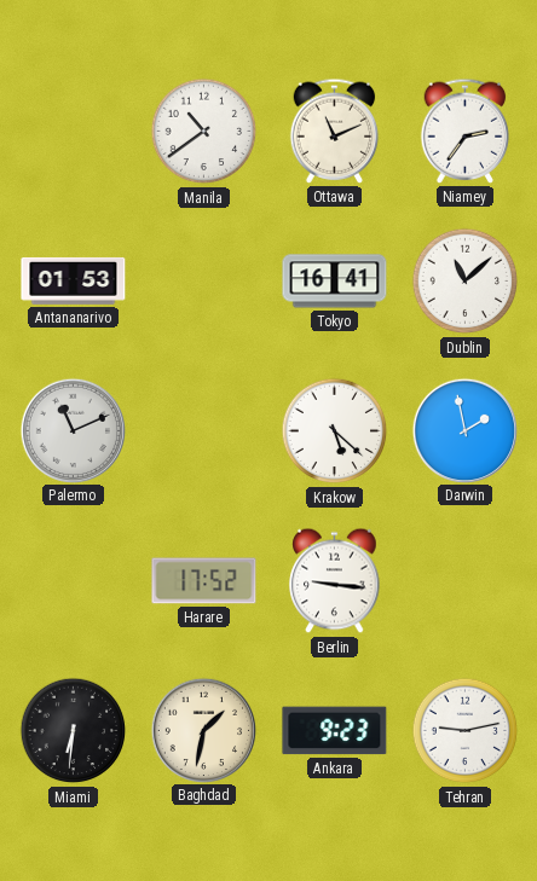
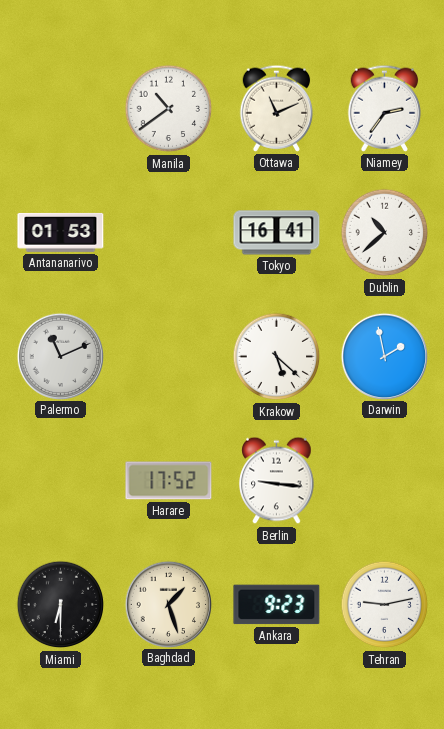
Dublin: 11:08 -> 10:38 (385, 233)
Miami: 6:31 -> 6:30 (61, 605)
Baghdad: 1:32 -> 1:27 (168, 604)
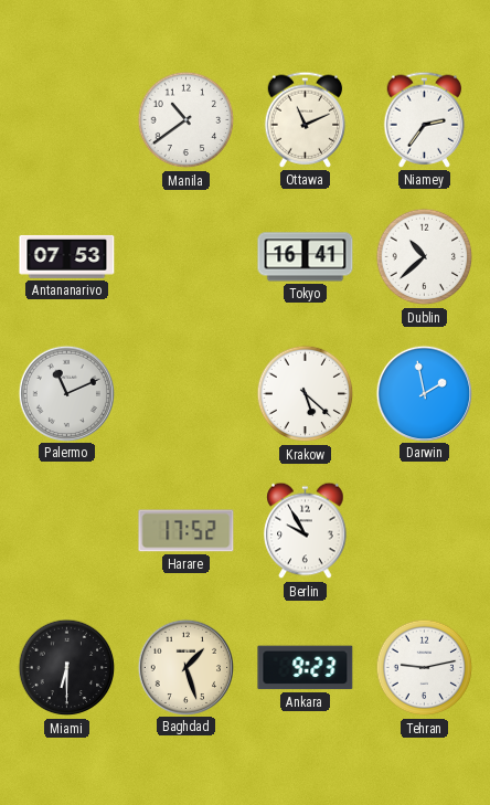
Antananarivo: 01:53 -> 07:53 (67, 256)
Berlin: 9:16 -> 9:55 (306, 531)
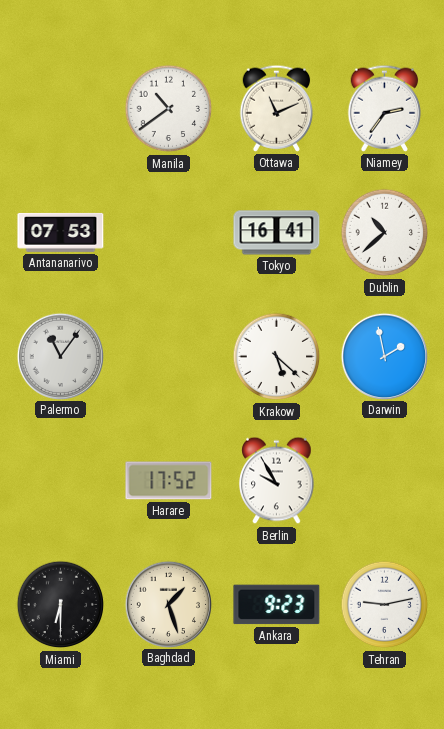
Palermo: 11:11 -> 11:06 (60, 356)
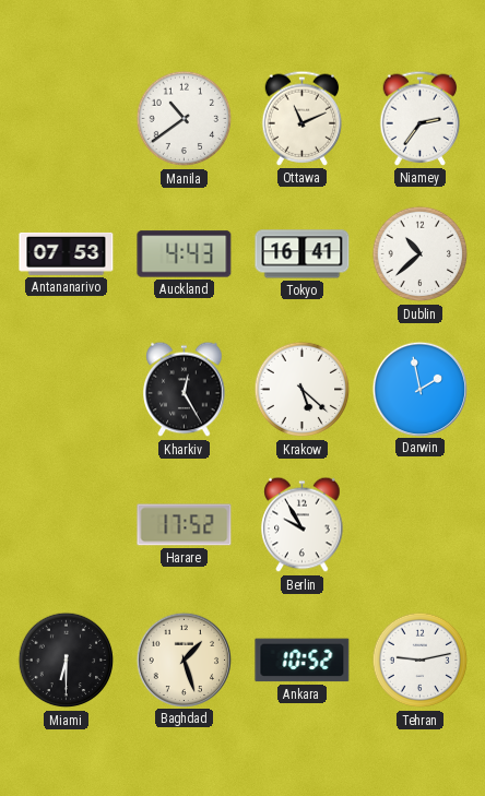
Auckland: none -> 4:43 (185, 254)
Palermo: 11:06 -> none (60, 356)
Kharkiv: none -> 12:25 (185, 390)
Ankara: 9:23 -> 10:52 (303, 661)
